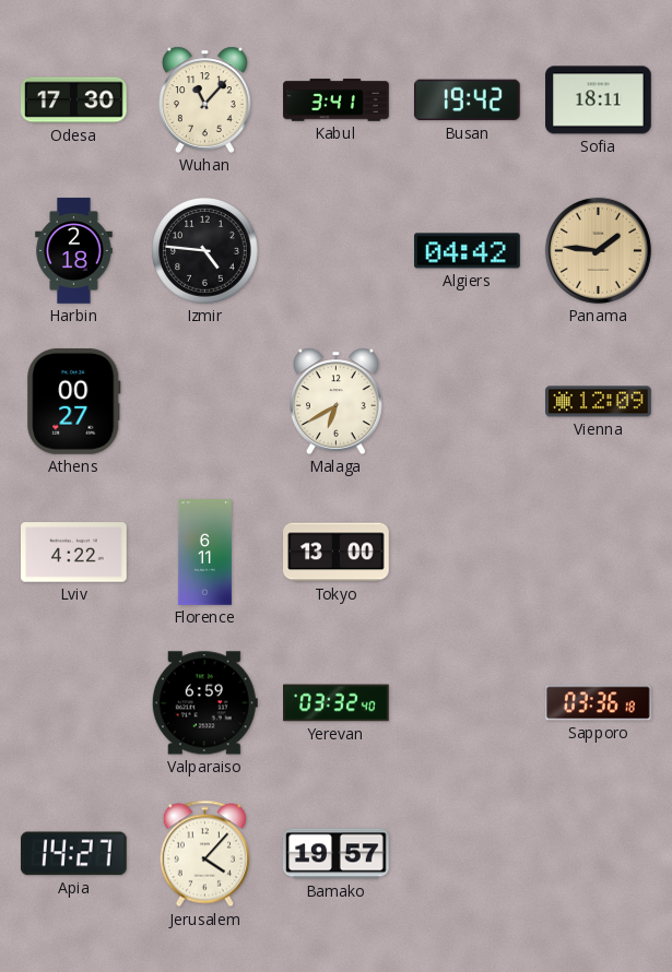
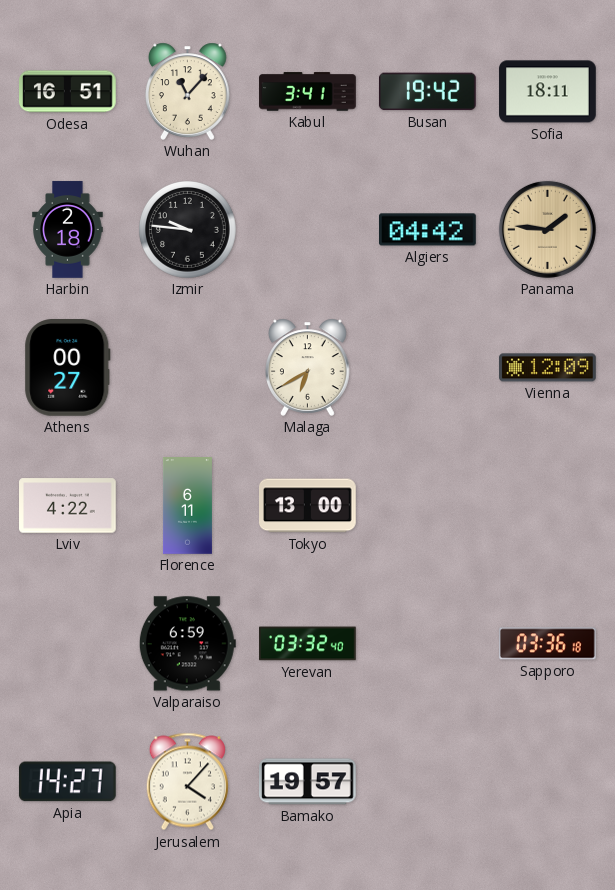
Odesa: 17:30 -> 16:51 (68, 92)
Izmir: 4:46 -> 9:46 (188, 230)
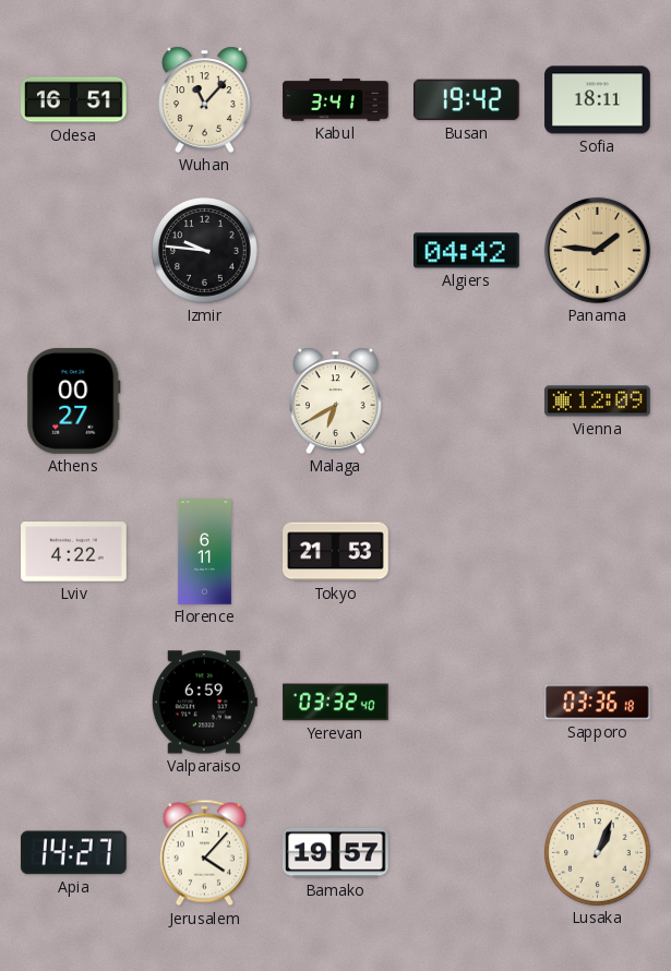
Harbin: 2:18 -> none (68, 230)
Tokyo: 13:00 -> 21:53 (336, 552)
Lusaka: none -> 1:04 (598, 853)
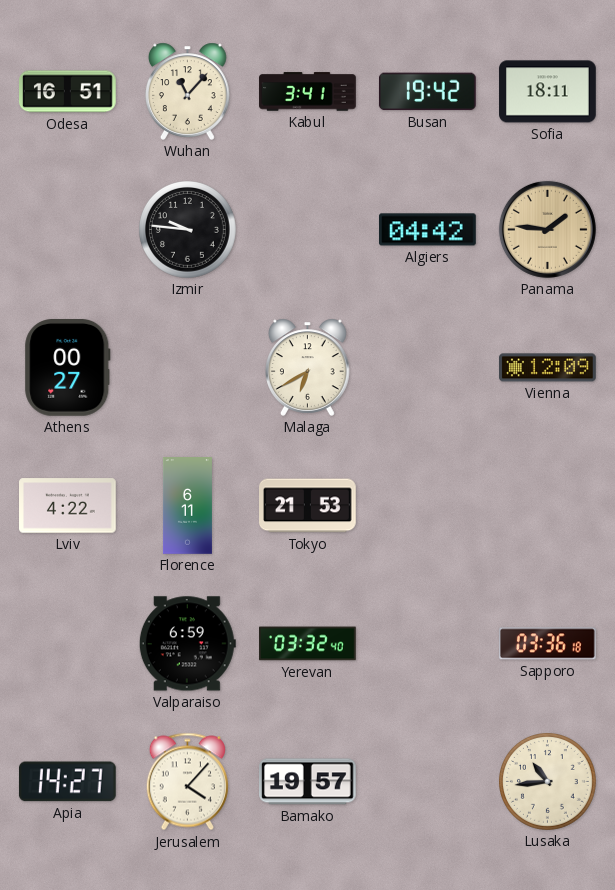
Lusaka: 1:04 -> 10:44 (548, 782)
